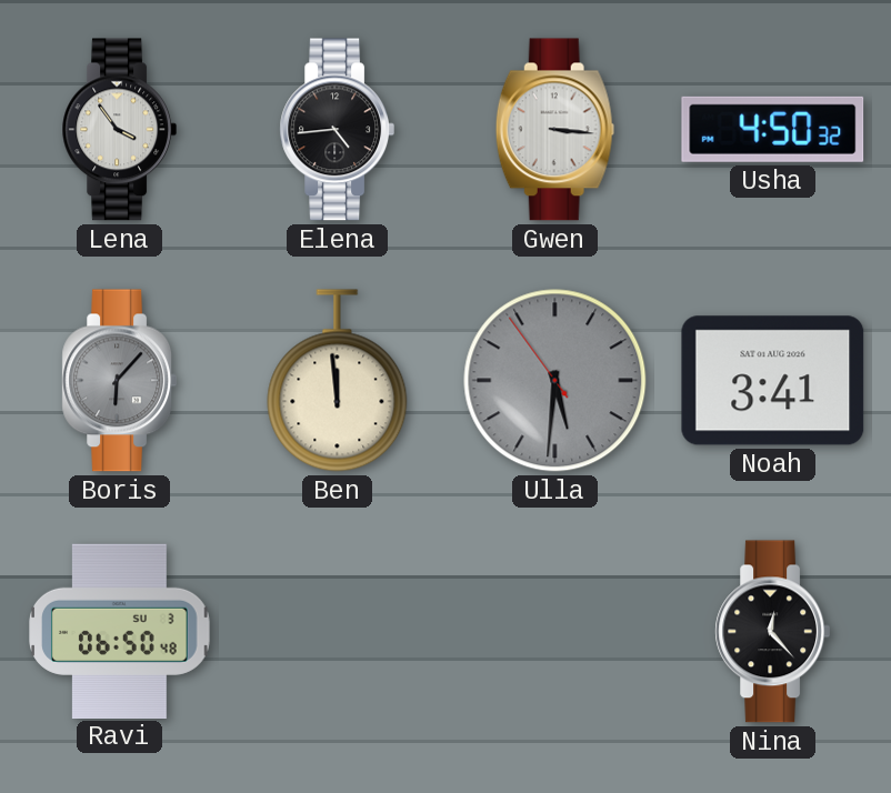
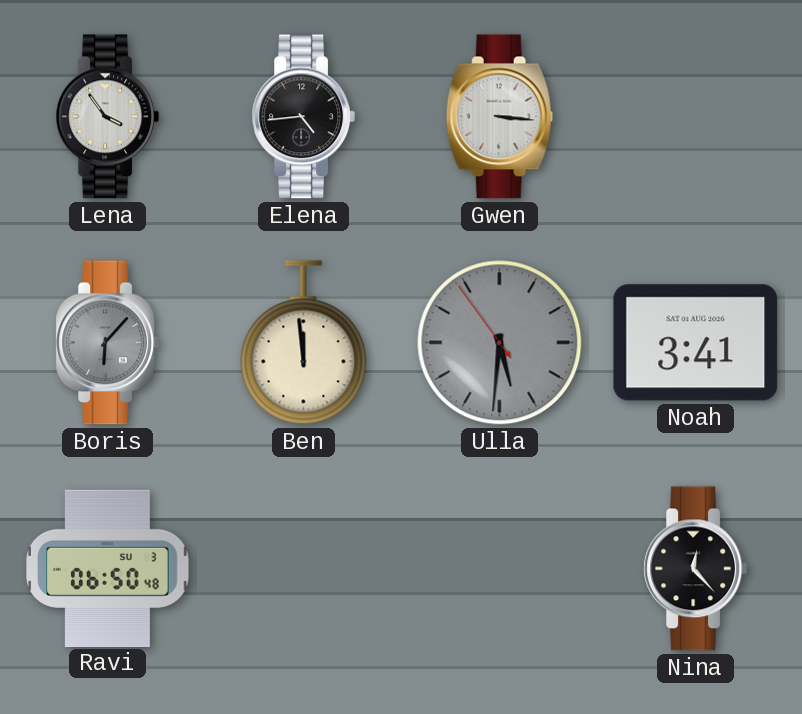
Usha: 4:50 -> none (773, 129)
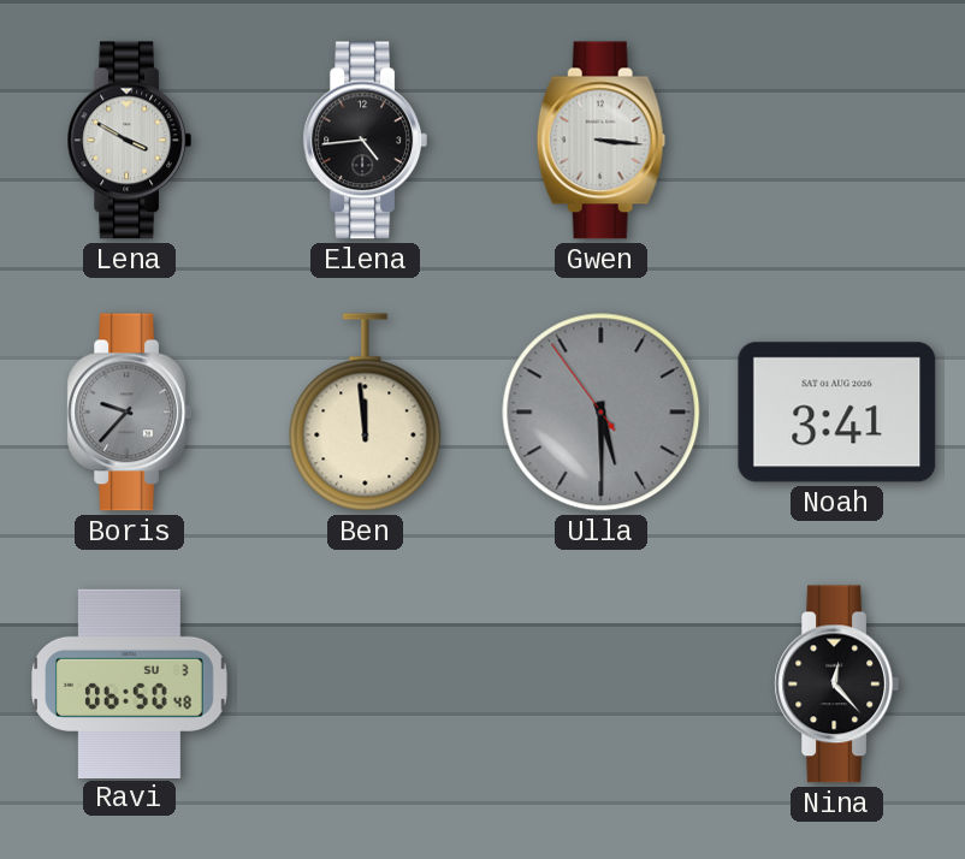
Lena: 3:54 -> 3:50 (129, 141)
Boris: 6:07 -> 9:37 (129, 413)
Ulla: 5:30 -> 5:29 (602, 413)
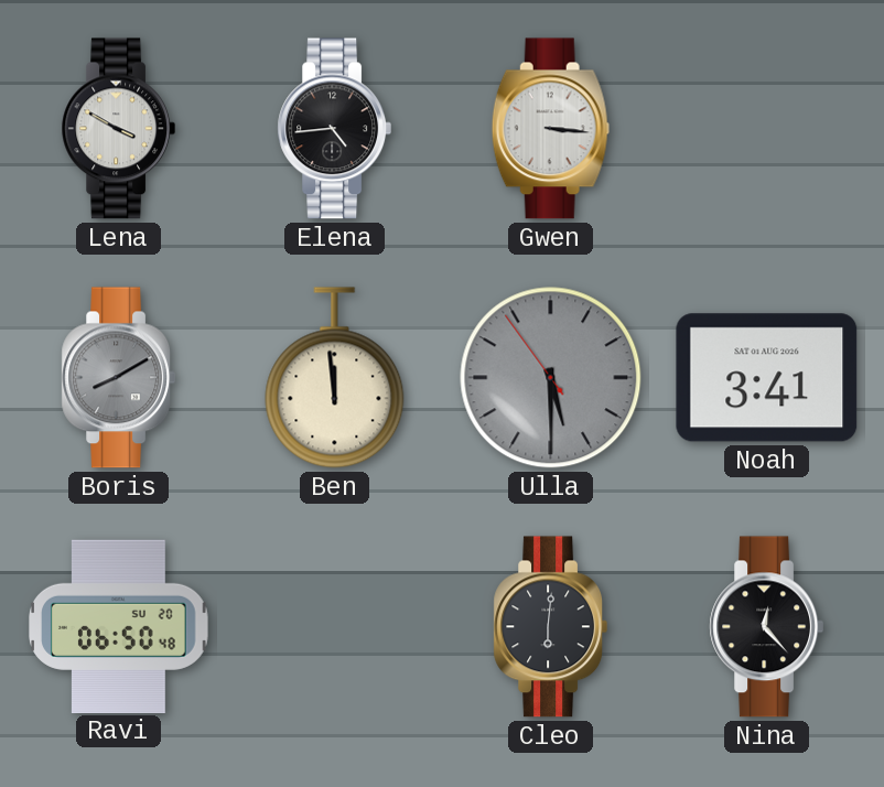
Boris: 9:37 -> 8:10 (118, 378)
Ravi date: SU 3 -> SU 20 (119, 626)
Cleo: none -> 6:01 (550, 627)
